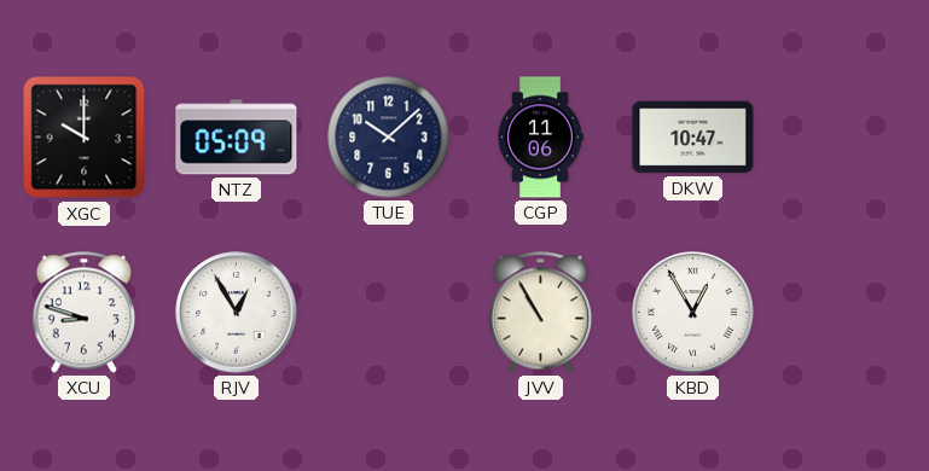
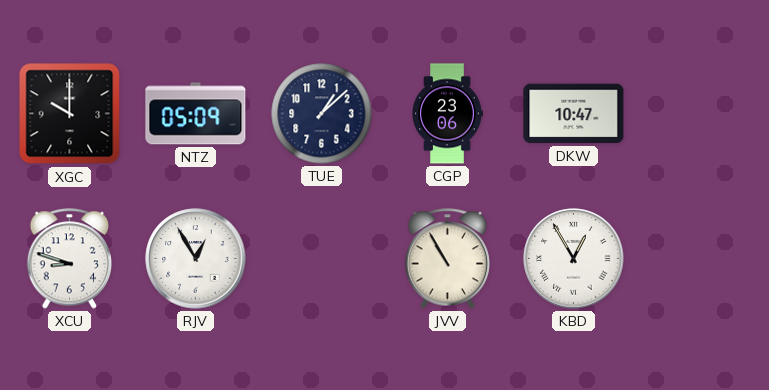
TUE: 10:08 -> 1:08 (322, 114)
CGP: 11:06 -> 23:06 (447, 114)
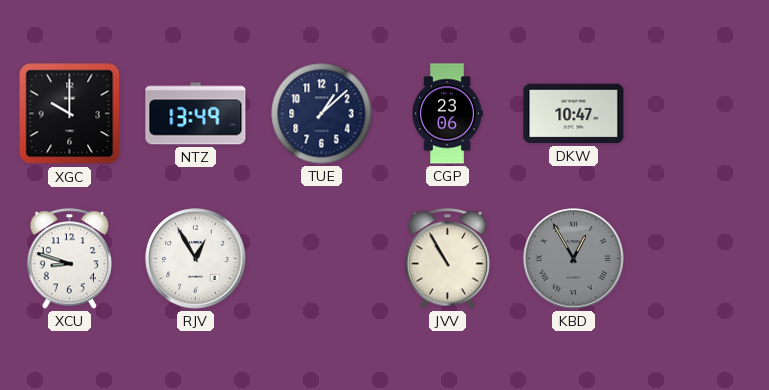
NTZ: 05:09 -> 13:49 (196, 114)
KBD dial: white -> grey (574, 259)
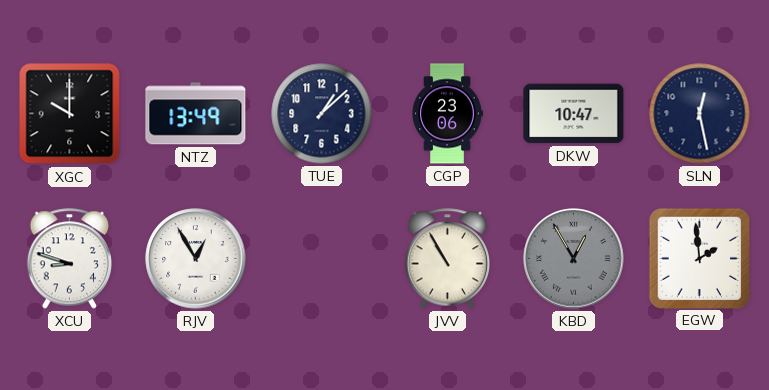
SLN: none -> 12:28 (700, 114)
EGW: none -> 1:59 (699, 258)
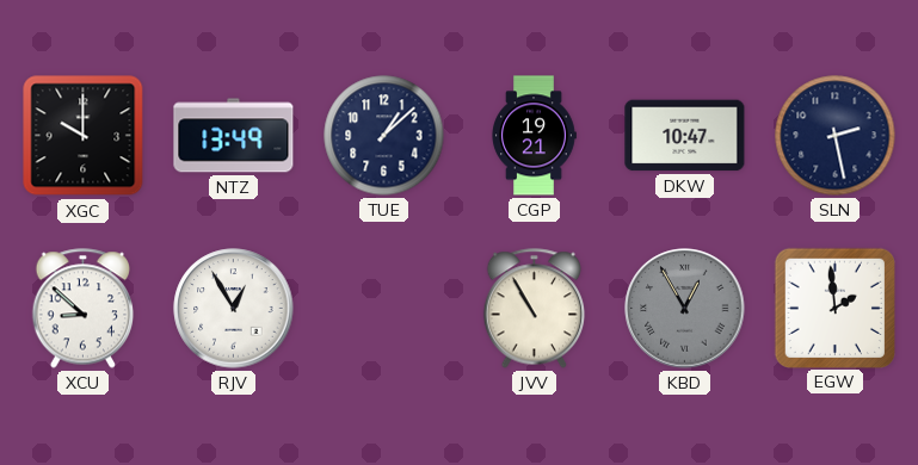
CGP: 23:06 -> 19:21 (534, 136)
SLN: 12:28 -> 2:28 (836, 136)
XCU: 8:48 -> 8:52 (84, 309)
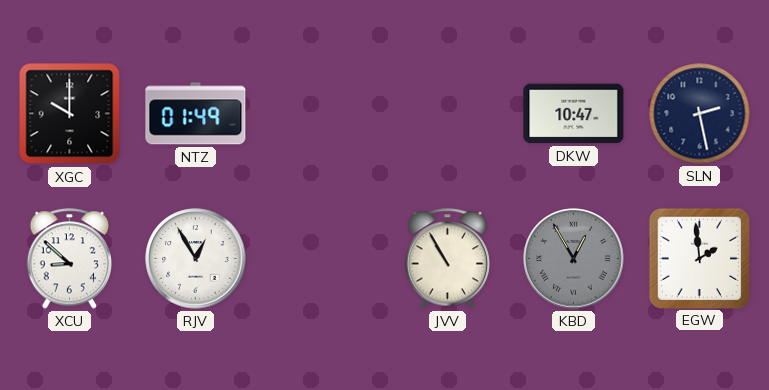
NTZ: 13:49 -> 01:49 (196, 114)
TUE: 1:08 -> none (384, 136)
CGP: 19:21 -> none (534, 136)
